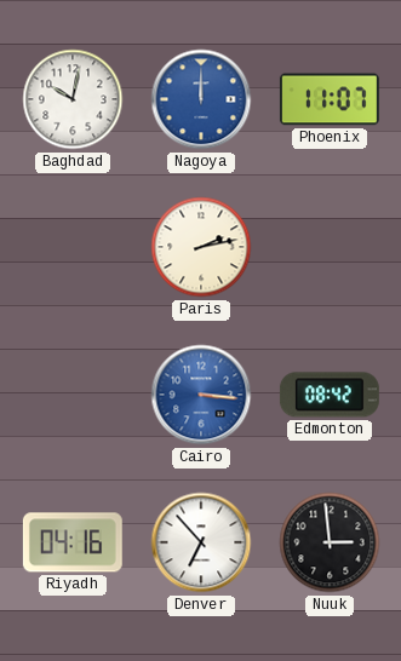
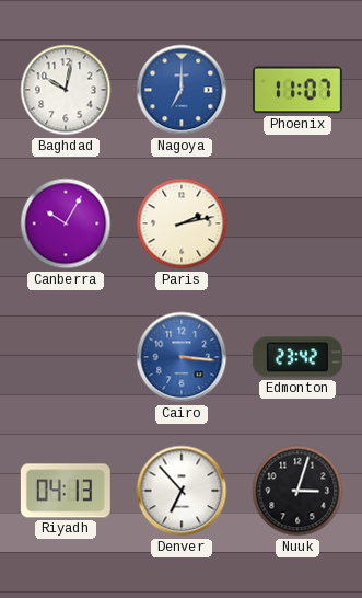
Nagoya: 12:00 -> 7:00 (182, 90)
Canberra: none -> 10:05 (66, 223)
Edmonton: 08:42 -> 23:42 (297, 357)
Riyadh: 04:16 -> 04:13 (66, 491)
Nuuk: 2:59 -> 3:03 (297, 491)
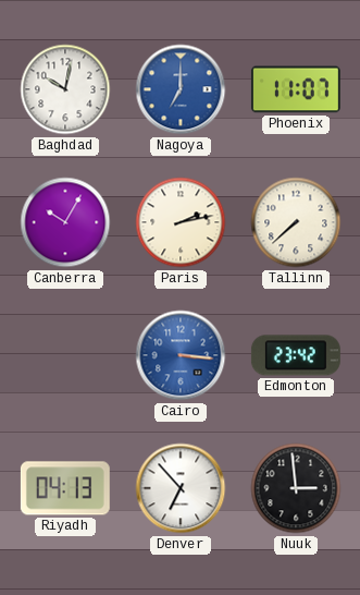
Tallinn: none -> 7:38 (296, 222)
Nuuk: 3:03 -> 2:59 (296, 488)
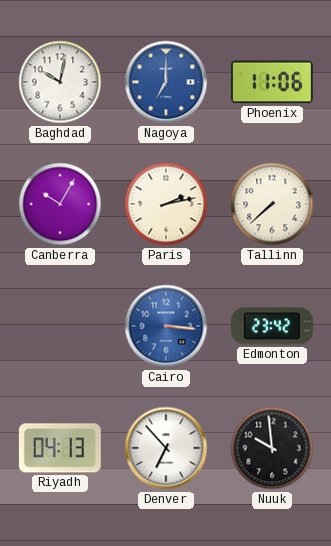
Phoenix: 11:07 -> 11:06 (272, 82)
Nuuk: 2:59 -> 9:59 (272, 448)
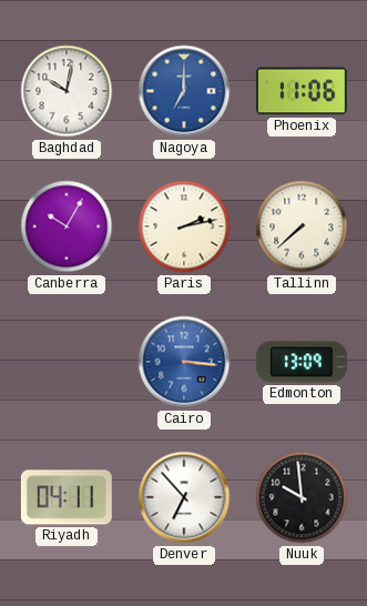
Edmonton: 23:42 -> 13:09 (302, 362)
Riyadh: 04:13 -> 04:11 (67, 497)
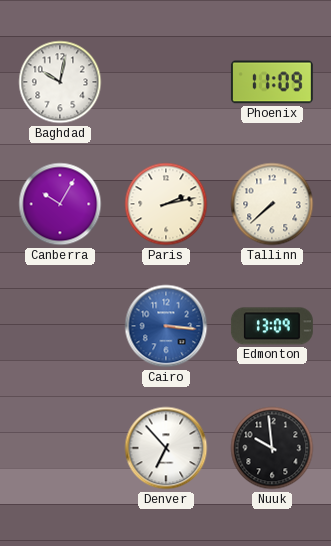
Nagoya: 7:00 -> none (184, 91)
Phoenix: 11:06 -> 11:09 (272, 82)
Riyadh: 04:11 -> none (67, 497)
